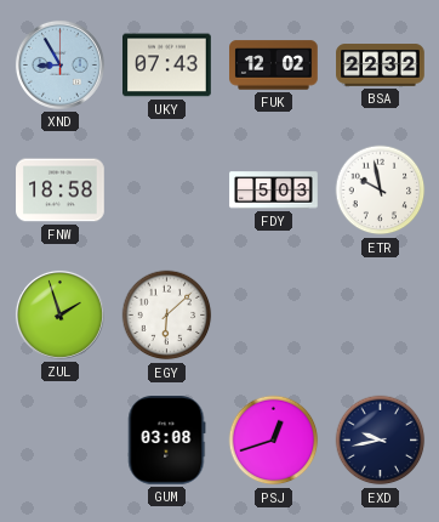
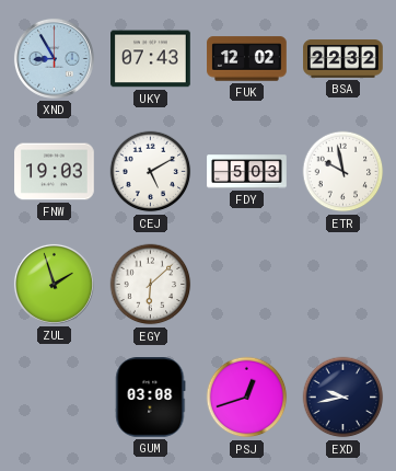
FNW: 18:58 -> 19:03 (55, 172)
CEJ: none -> 5:10 (151, 172)
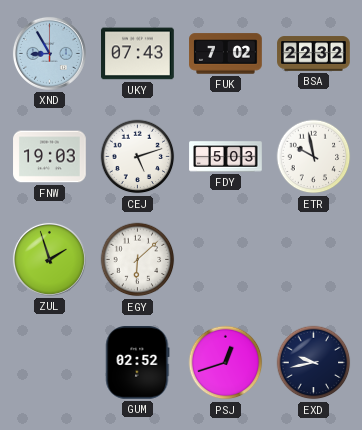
FUK: 12:02 -> 7:02 (226, 54)
CEJ: 5:10 -> 5:12 (138, 157)
GUM: 03:08 -> 02:52 (138, 363)
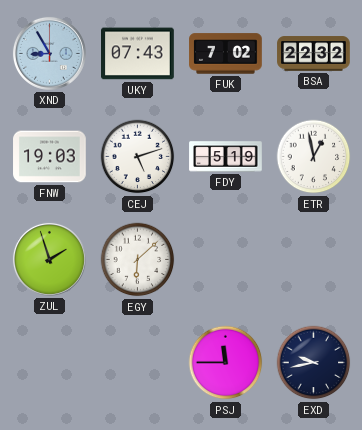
FDY: 5:03 -> 5:19 (226, 157)
ETR: 9:58 -> 12:58 (314, 157)
GUM: 02:52 -> none (138, 363)
PSJ: 12:42 -> 11:45 (226, 363)
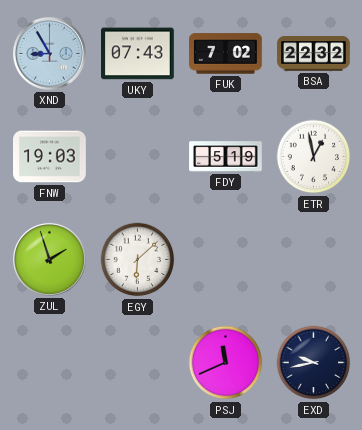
CEJ: 5:12 -> none (138, 157)
PSJ: 11:45 -> 11:41 (226, 363)
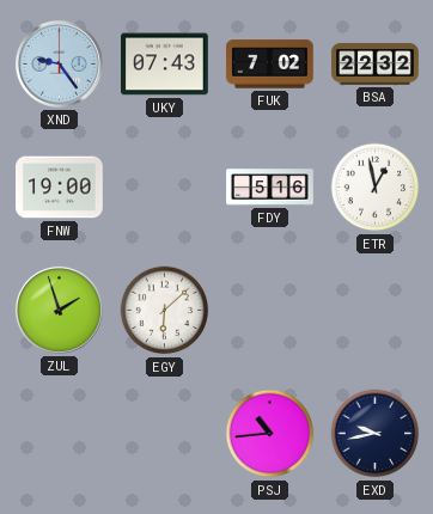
XND: 8:55 -> 9:24 (59, 63)
FNW: 19:03 -> 19:00 (60, 188)
FDY: 5:19 -> 5:16 (270, 188)
PSJ: 11:41 -> 10:44 (270, 434)
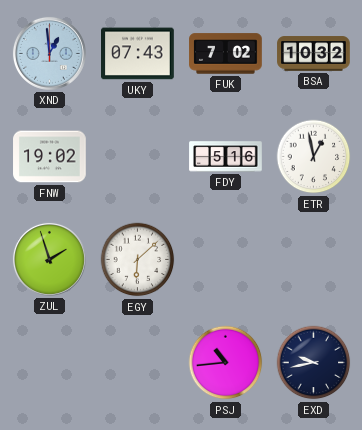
XND: 9:24 -> 12:59 (49, 53)
BSA: 22:32 -> 10:32 (314, 54)
FNW: 19:00 -> 19:02 (50, 157)
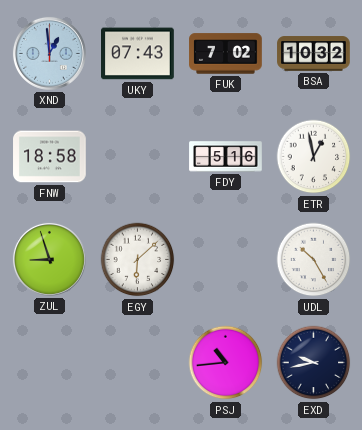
FNW: 19:02 -> 18:58 (50, 157)
ZUL: 1:57 -> 8:57 (49, 259)
UDL: none -> 10:25 (314, 260)
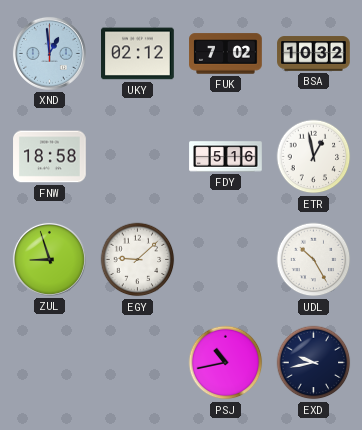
UKY: 07:43 -> 02:12 (138, 54)
EGY: 6:08 -> 9:08 (138, 260)
PSJ: 10:44 -> 10:43 (226, 363)
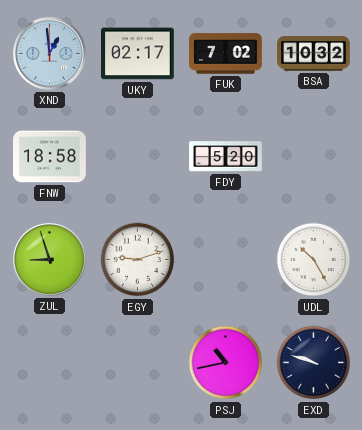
UKY: 02:12 -> 02:17 (138, 54)
FDY: 5:16 -> 5:20 (226, 157)
ETR: 12:58 -> none (314, 157)
EGY: 9:08 -> 9:12 (138, 260)
EXD: 9:43 -> 9:48 (314, 363)
